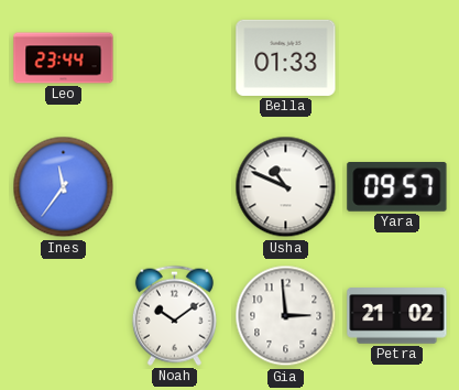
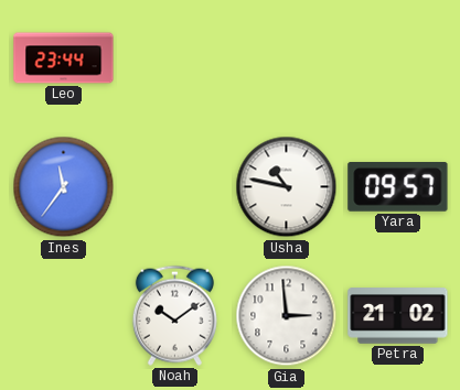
Bella: 01:33 -> none (286, 57)
Usha: 10:49 -> 10:47 (287, 187)
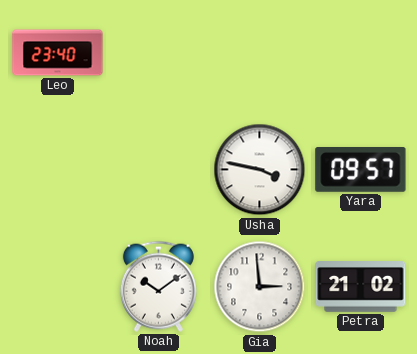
Leo: 23:44 -> 23:40 (58, 53)
Ines: 11:36 -> none (64, 187)
Usha: 10:47 -> 3:47 (260, 170)
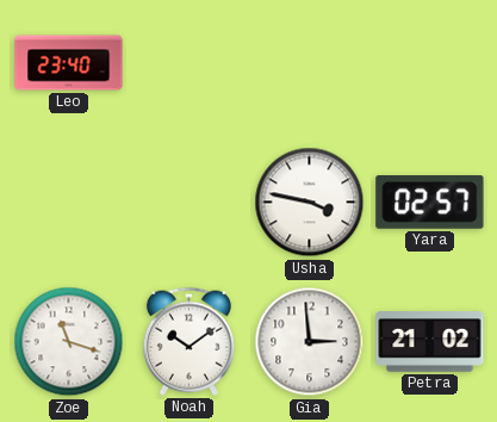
Yara: 09:57 -> 02:57 (430, 203)
Zoe: none -> 11:18 (69, 342)
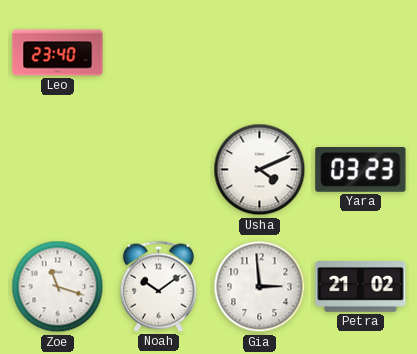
Usha: 3:47 -> 4:11 (260, 170)
Yara: 02:57 -> 03:23 (361, 170)
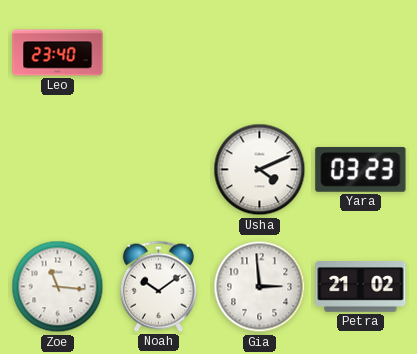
Zoe: 11:18 -> 11:16 (58, 287)
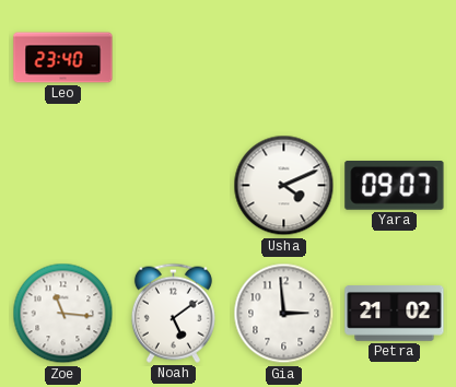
Yara: 03:23 -> 09:07 (395, 186)
Noah: 10:09 -> 5:09 (173, 313)
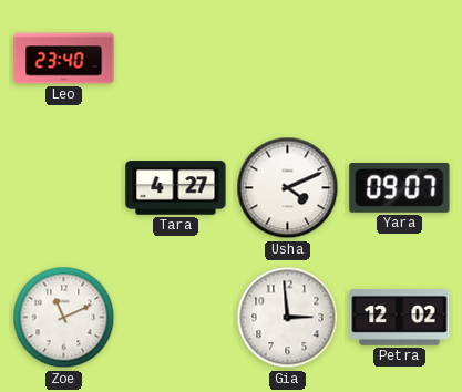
Tara: none -> 4:27 (176, 188)
Zoe: 11:16 -> 11:11 (64, 318)
Noah: 5:09 -> none (173, 313)
Petra: 21:02 -> 12:02 (400, 318)
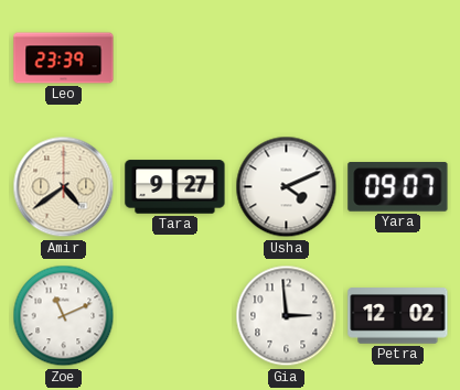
Leo: 23:40 -> 23:39 (64, 58)
Amir: none -> 4:39 (64, 187)
Tara: 4:27 -> 9:27 (175, 187)
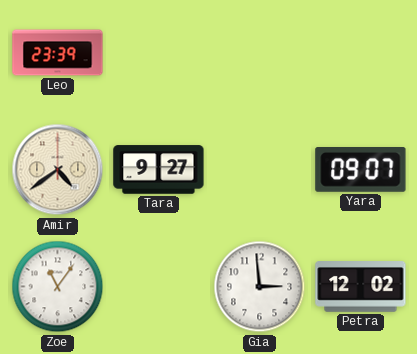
Usha: 4:11 -> none (287, 187)
Zoe: 11:11 -> 11:06 (58, 287)
